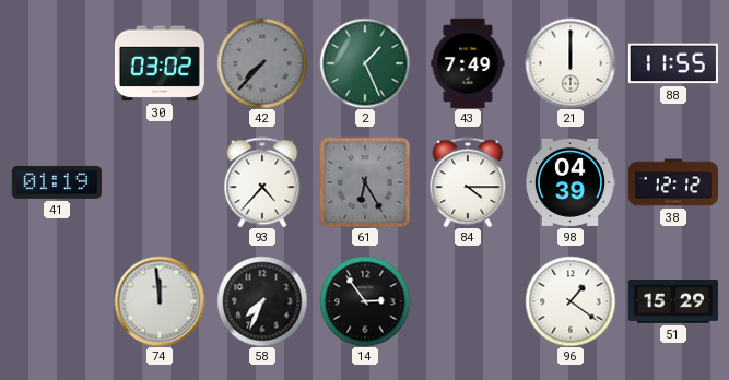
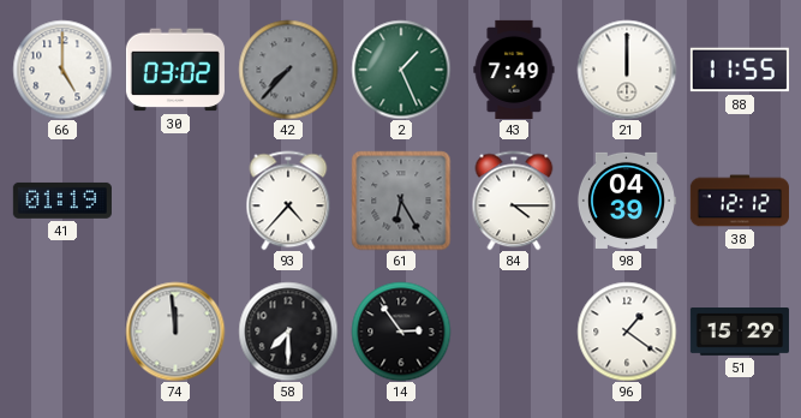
66: none -> 5:00 (62, 70)
58: 7:34 -> 7:30 (288, 332)
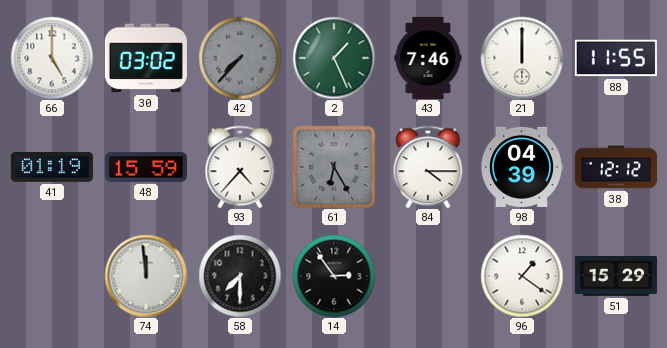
43: 7:49 -> 7:46 (428, 58)
48: none -> 15:59 (146, 167)
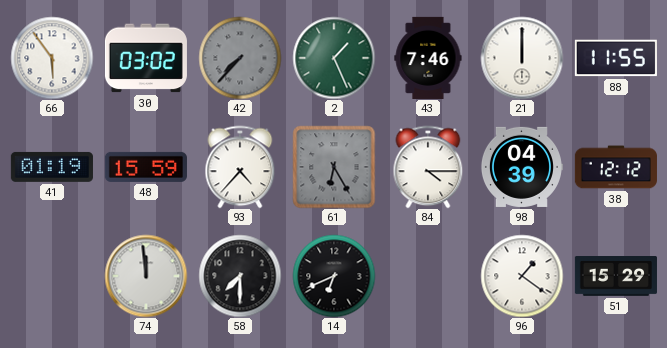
66: 5:00 -> 5:54 (52, 58)
14: 2:54 -> 6:41 (334, 276)
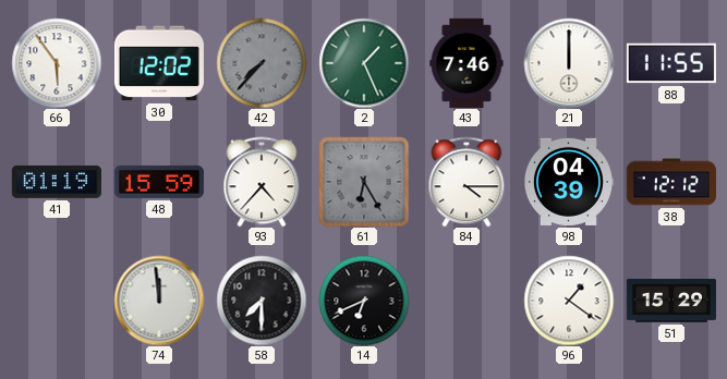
30: 03:02 -> 12:02 (159, 63)
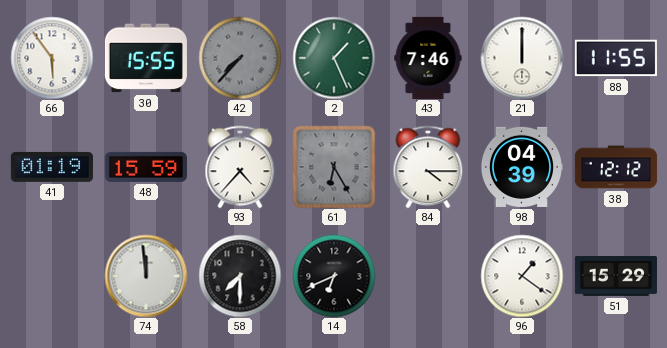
30: 12:02 -> 15:55 (146, 58)
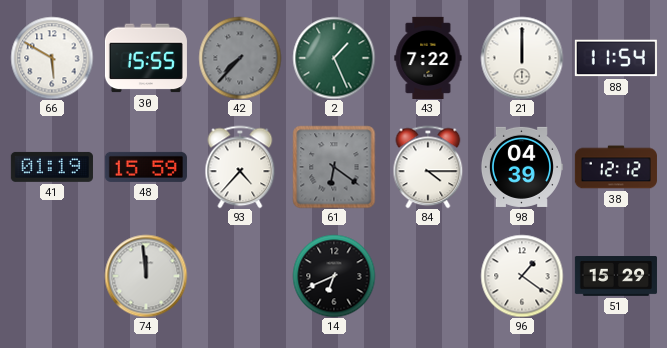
66: 5:54 -> 5:50 (52, 58)
43: 7:46 -> 7:22 (428, 58)
88: 11:55 -> 11:54 (616, 58)
61: 6:25 -> 6:21 (334, 167)
58: 7:30 -> none (240, 276)
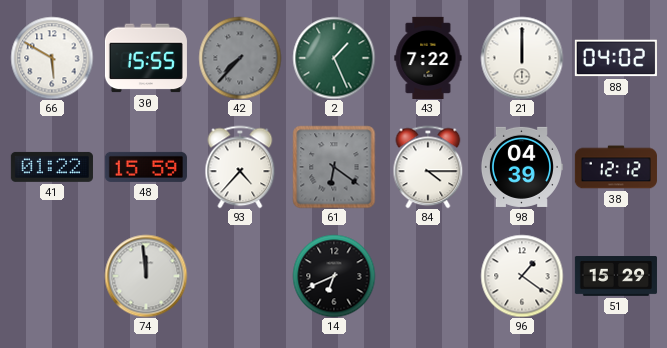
88: 11:54 -> 04:02 (616, 58)
41: 01:19 -> 01:22 (52, 167)
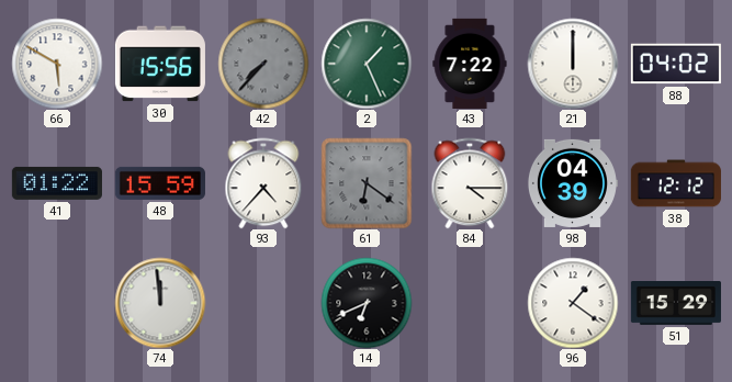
30: 15:55 -> 15:56 (160, 64)
